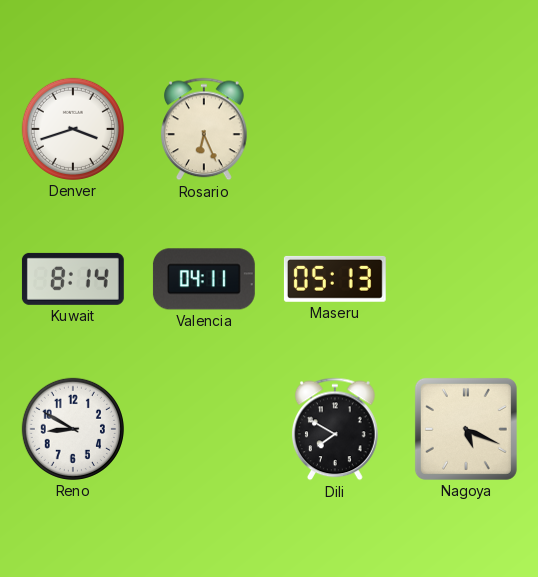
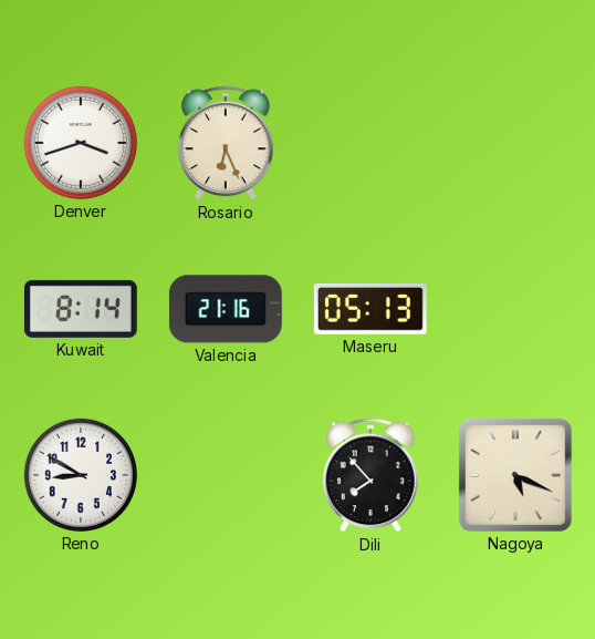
Valencia: 04:11 -> 21:16 (226, 309)
Dili: 7:50 -> 7:53 (370, 475)
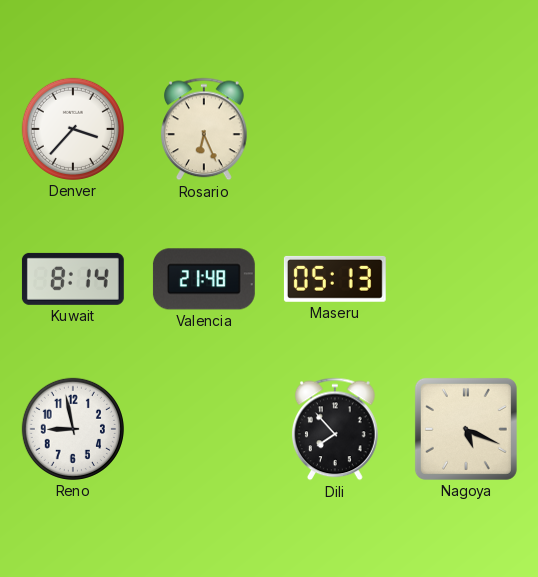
Denver: 3:42 -> 3:37 (73, 129)
Valencia: 21:16 -> 21:48 (204, 279)
Reno: 8:50 -> 8:58 (73, 429)
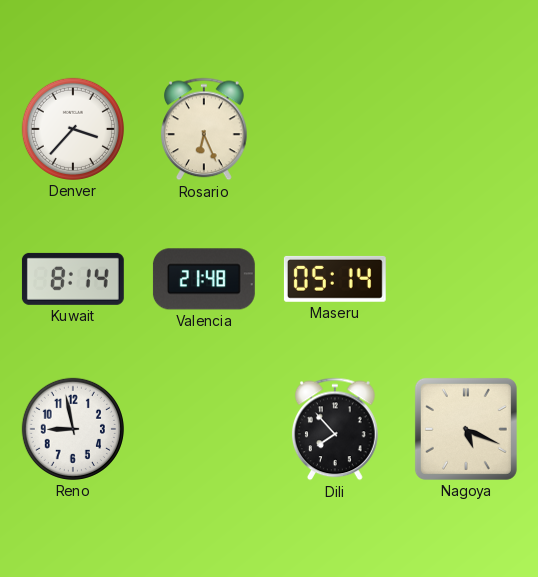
Maseru: 05:13 -> 05:14 (335, 279)
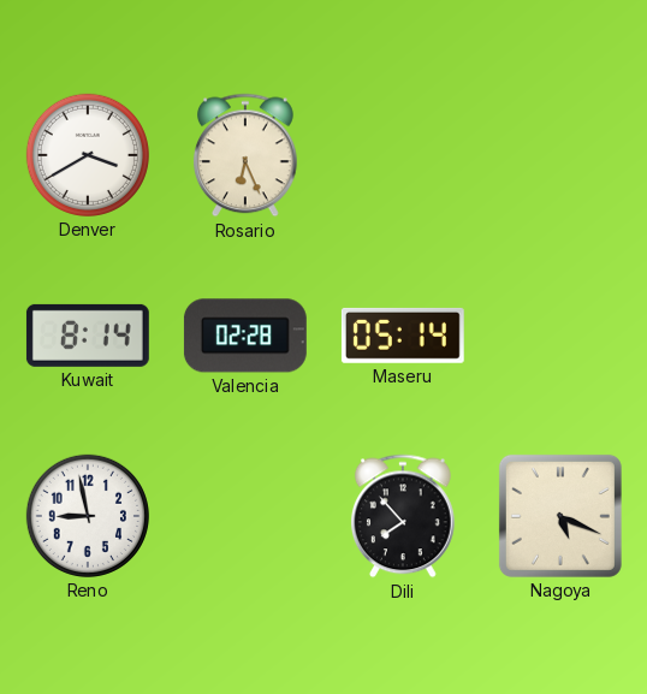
Denver: 3:37 -> 3:40 (88, 155)
Valencia: 21:48 -> 02:28 (245, 336)
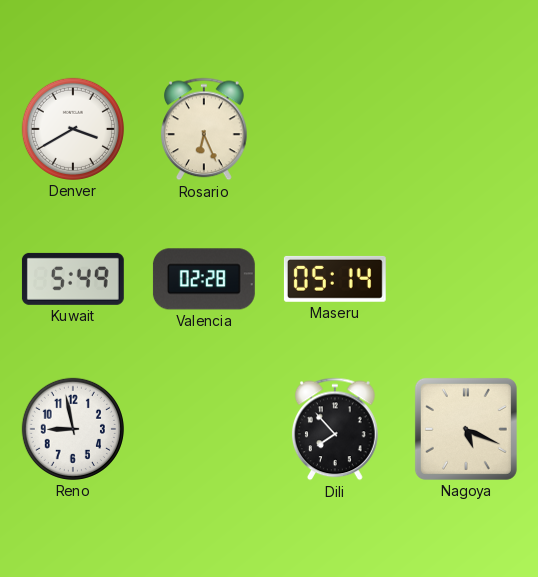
Kuwait: 8:14 -> 5:49 (73, 279)
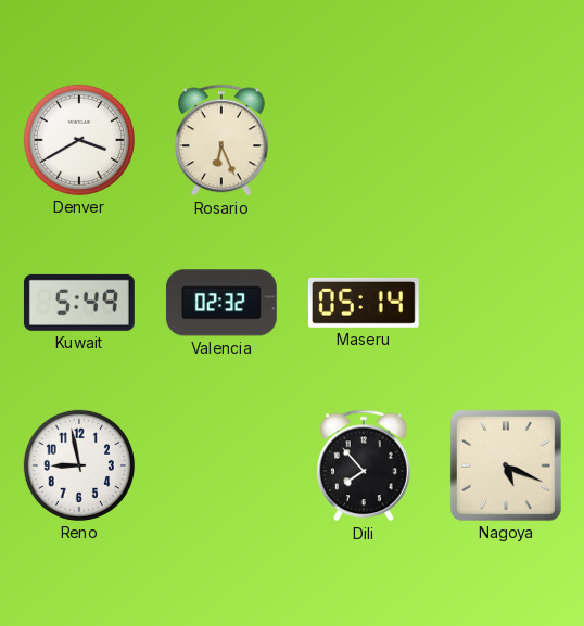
Valencia: 02:28 -> 02:32 (221, 303)
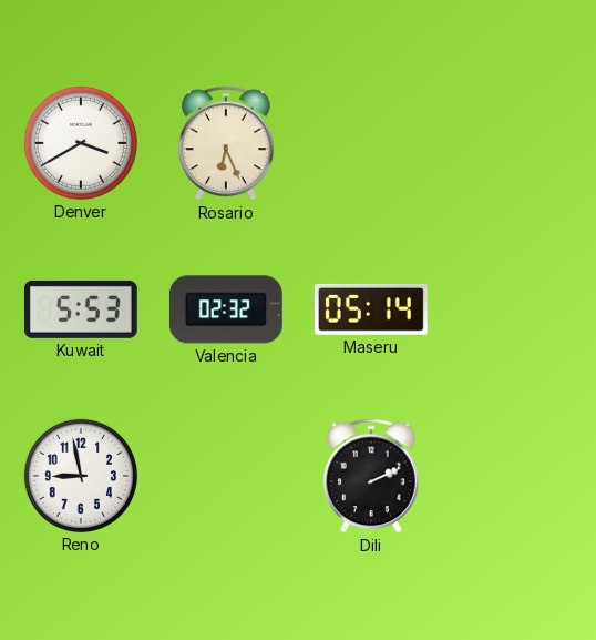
Kuwait: 5:49 -> 5:53 (81, 309)
Dili: 7:53 -> 2:11 (371, 476)
Nagoya: 5:19 -> none (506, 465)
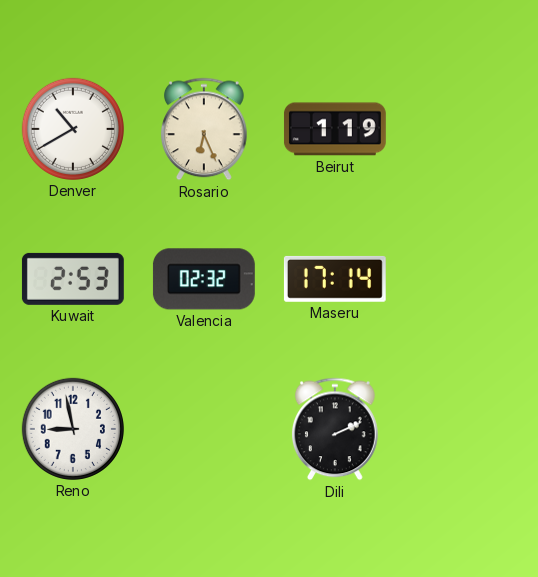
Denver: 3:40 -> 10:40 (73, 129)
Beirut: none -> 1:19 (335, 129)
Kuwait: 5:53 -> 2:53 (73, 279)
Maseru: 05:14 -> 17:14 (335, 279)
